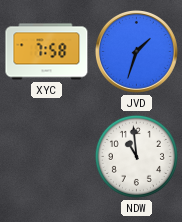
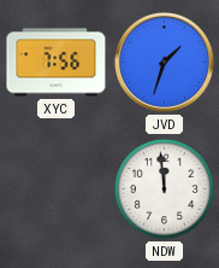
XYC: 7:58 -> 7:56 (57, 63)
NDW: 10:59 -> 11:59 (164, 188)
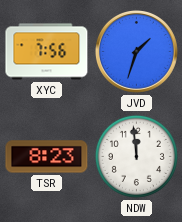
TSR: none -> 8:23 (47, 157)
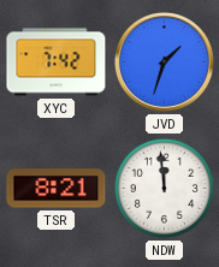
XYC: 7:56 -> 7:42 (57, 63)
TSR: 8:23 -> 8:21 (57, 189)
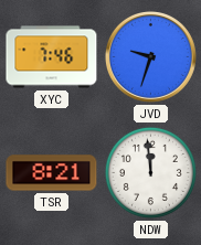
XYC: 7:42 -> 7:46 (52, 57)
JVD: 1:33 -> 9:33 (150, 56)
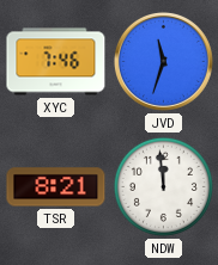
JVD: 9:33 -> 11:33 (163, 61)
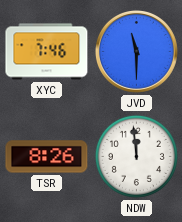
JVD: 11:33 -> 11:30 (136, 51)
TSR: 8:21 -> 8:26 (47, 157)
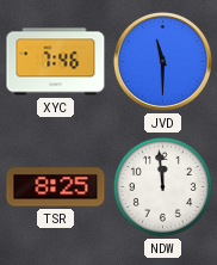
TSR: 8:26 -> 8:25 (56, 187)
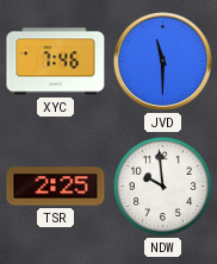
TSR: 8:25 -> 2:25 (56, 187)
NDW: 11:59 -> 9:59 (162, 186)
